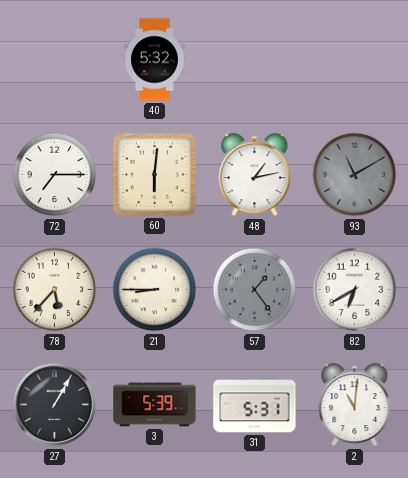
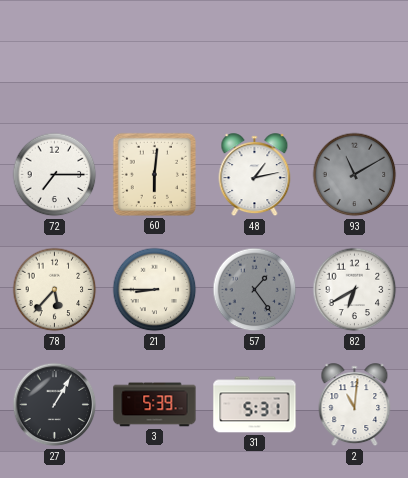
40: 5:32 -> none (155, 60)
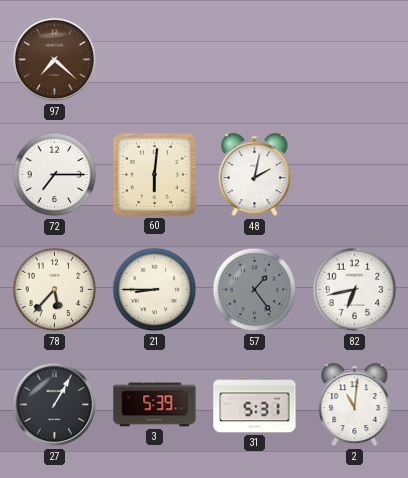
97: none -> 7:22 (55, 60)
48: 1:13 -> 2:02 (255, 175)
93: 11:10 -> none (355, 175)
82: 6:40 -> 6:43 (355, 290)
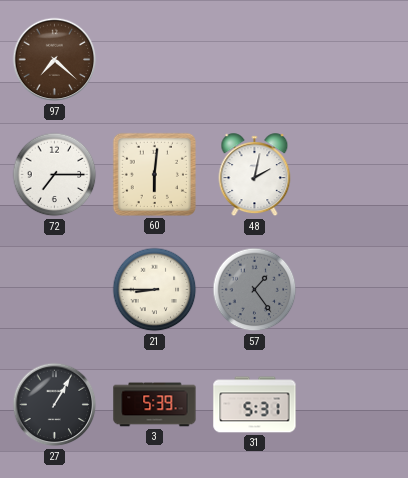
78: 5:37 -> none (55, 290)
82: 6:43 -> none (355, 290)
2: 11:01 -> none (355, 405)
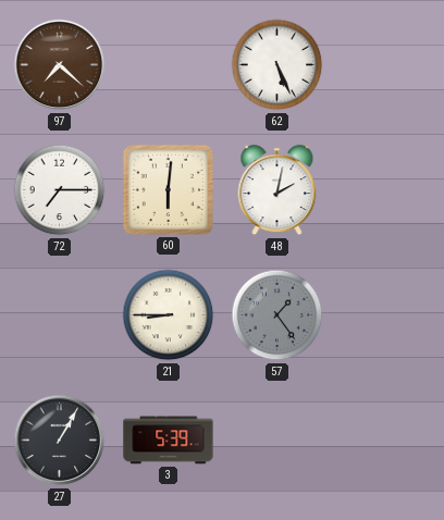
62: none -> 5:26 (277, 65)
31: 5:31 -> none (255, 405)
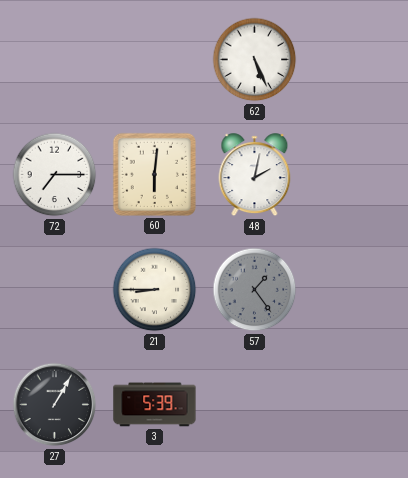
97: 7:22 -> none (60, 65)
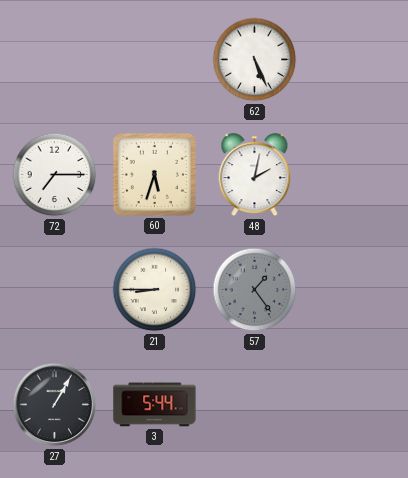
60: 6:01 -> 5:33 (154, 174)
3: 5:39 -> 5:44 (155, 405)
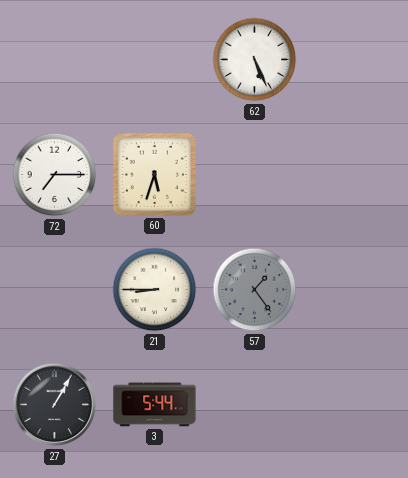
48: 2:02 -> none (255, 175)
